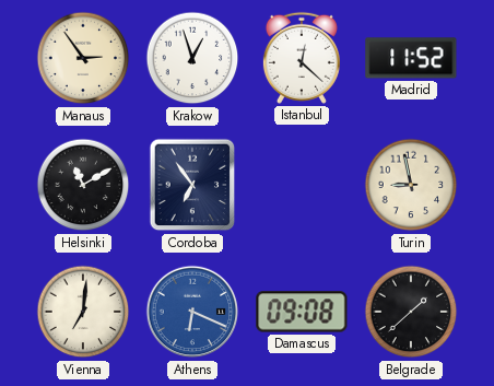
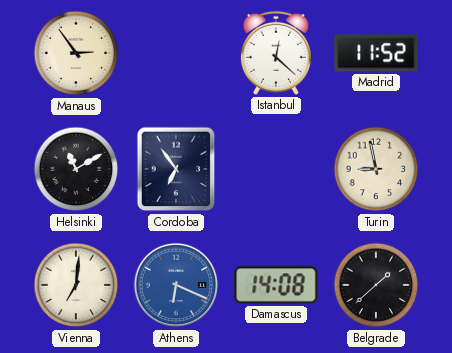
Krakow: 12:57 -> none (192, 58)
Damascus: 09:08 -> 14:08 (276, 285)
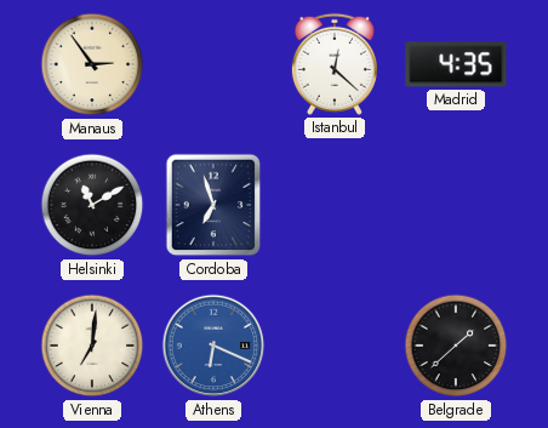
Madrid: 11:52 -> 4:35 (456, 64)
Cordoba: 6:54 -> 6:57 (213, 205)
Turin: 8:58 -> none (376, 169)
Damascus: 14:08 -> none (276, 285)
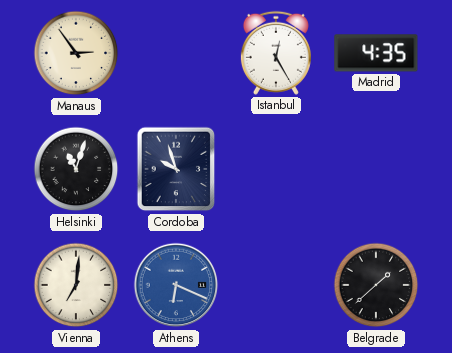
Istanbul: 12:22 -> 12:25 (276, 53)
Helsinki: 11:10 -> 11:03 (76, 169)
Cordoba: 6:57 -> 9:57 (176, 169)
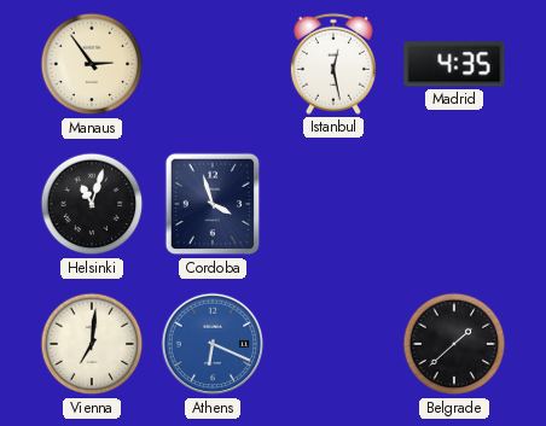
Istanbul: 12:25 -> 12:28 (333, 64)
Cordoba: 9:57 -> 3:57 (213, 204)
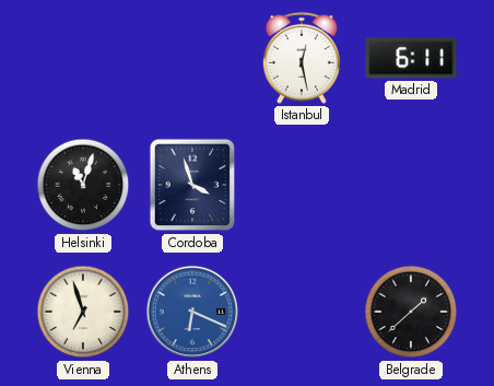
Manaus: 2:54 -> none (92, 64)
Madrid: 4:35 -> 6:11 (411, 58)
Vienna: 7:01 -> 6:57 (83, 312)
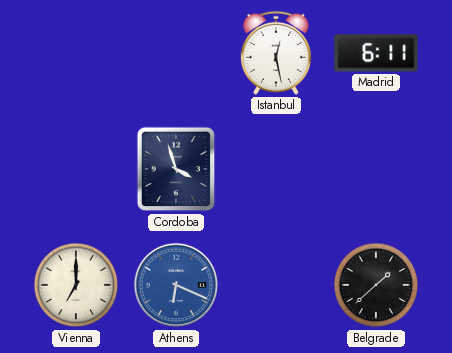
Helsinki: 11:03 -> none (83, 185)
Vienna: 6:57 -> 7:00 (76, 285)
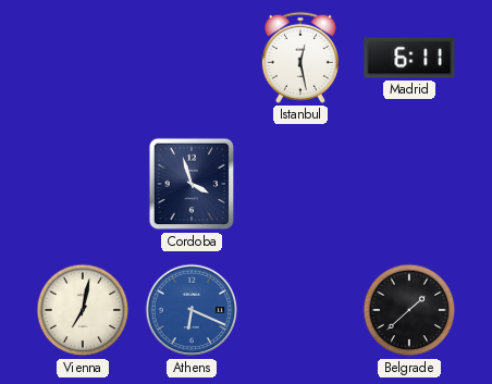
Vienna: 7:00 -> 7:02 (83, 310)
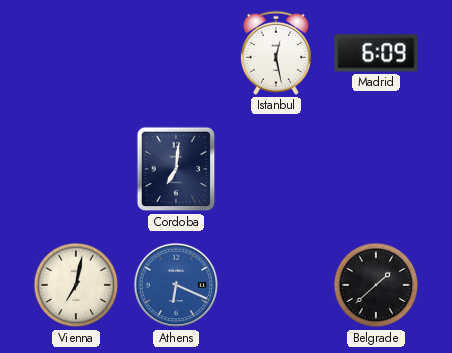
Madrid: 6:11 -> 6:09 (376, 53)
Cordoba: 3:57 -> 7:01 (176, 169)
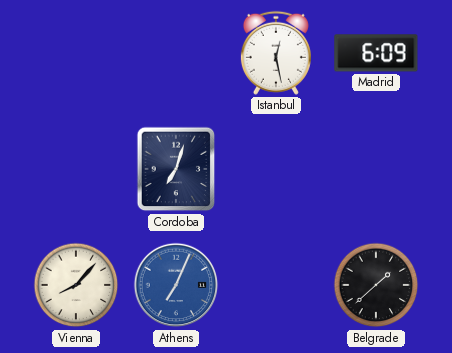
Cordoba: 7:01 -> 7:03 (176, 169)
Vienna: 7:02 -> 8:07 (76, 285)
Athens: 6:19 -> 7:04 (176, 285)
